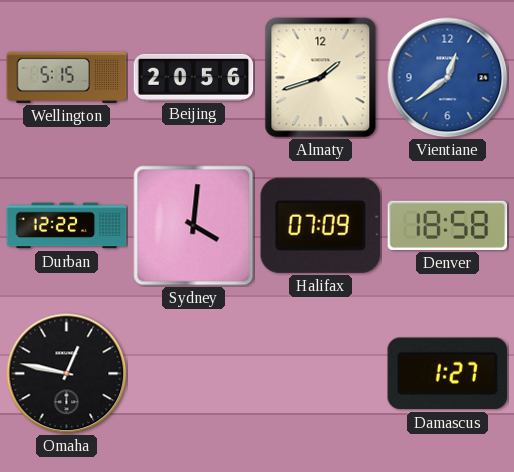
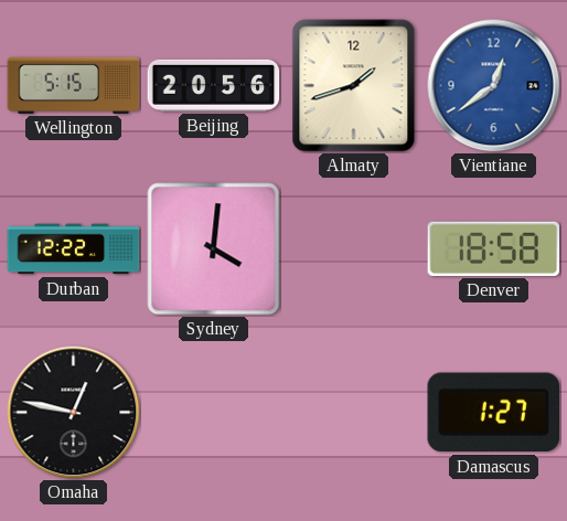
Halifax: 07:09 -> none (320, 225)
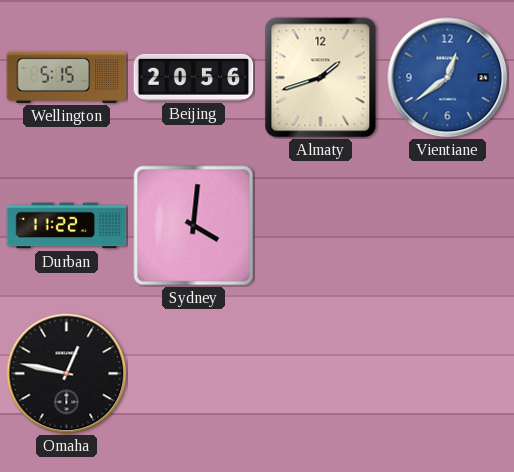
Durban: 12:22 -> 11:22 (67, 226)
Denver: 18:58 -> none (494, 248)
Damascus: 1:27 -> none (493, 413)
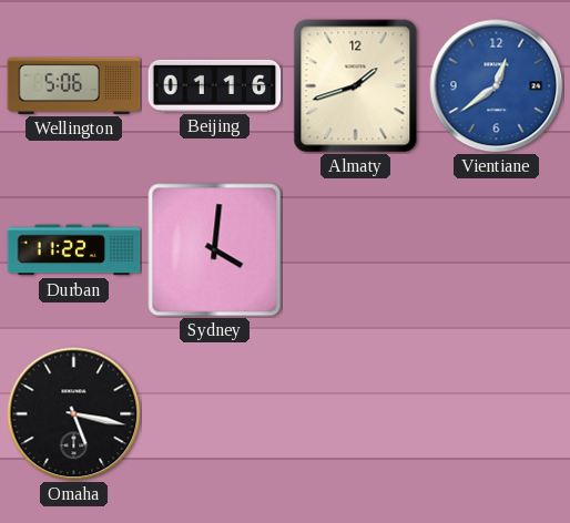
Wellington: 5:15 -> 5:06 (74, 85)
Beijing: 20:56 -> 01:16 (215, 85)
Omaha: 12:47 -> 5:17 (74, 414)
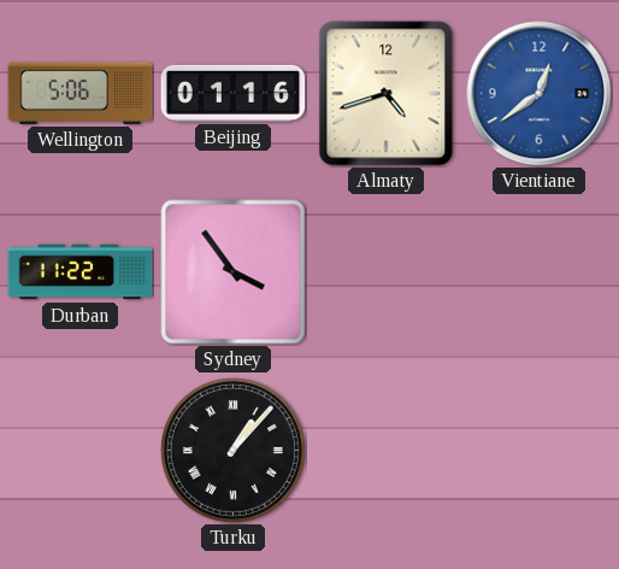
Almaty: 1:42 -> 4:42 (387, 94)
Sydney: 4:01 -> 3:54 (234, 272)
Omaha: 5:17 -> none (74, 414)
Turku: none -> 1:07 (232, 450)
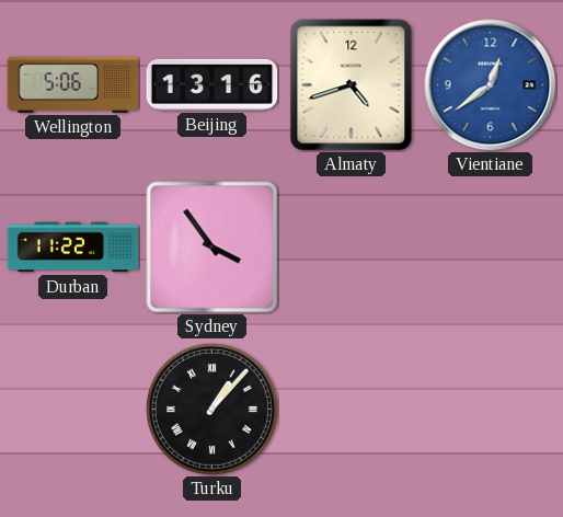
Beijing: 01:16 -> 13:16 (212, 84)
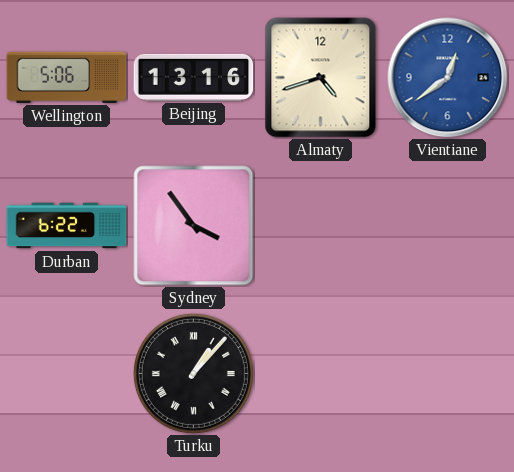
Durban: 11:22 -> 6:22 (67, 226)
